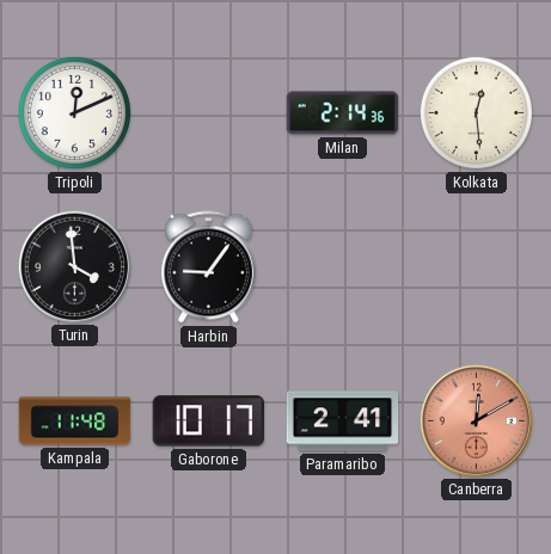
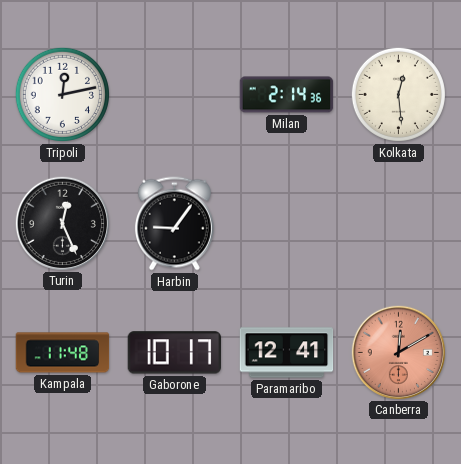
Tripoli: 12:11 -> 12:13 (62, 94)
Turin: 3:59 -> 12:26 (62, 223)
Paramaribo: 2:41 -> 12:41 (287, 353)
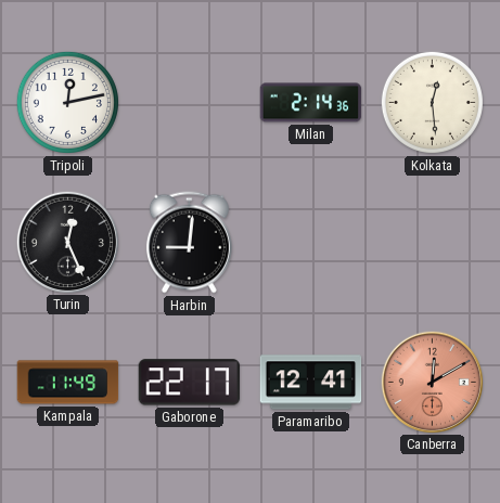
Harbin: 9:06 -> 9:01 (189, 243)
Kampala: 11:48 -> 11:49 (68, 383)
Gaborone: 10:17 -> 22:17 (190, 383)
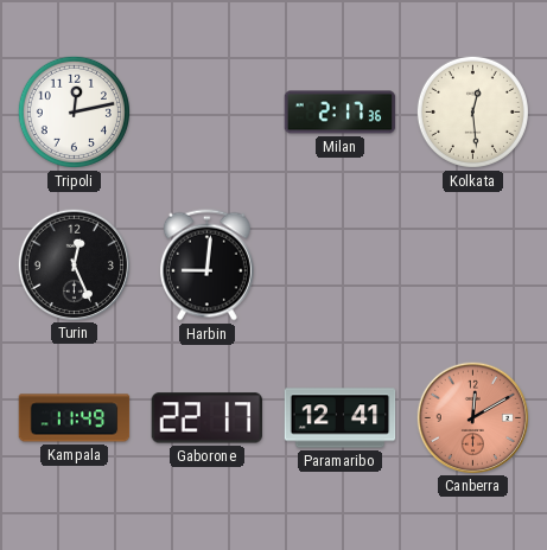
Milan: 2:14 -> 2:17 (341, 113)
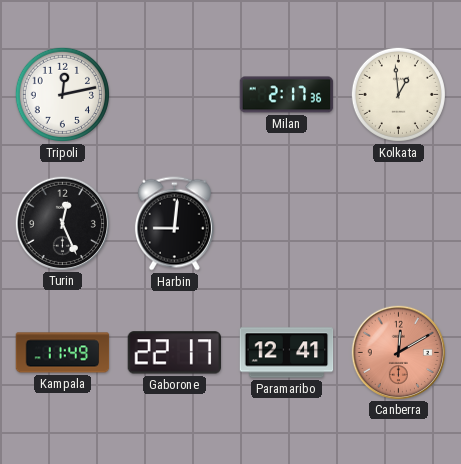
Kolkata: 12:29 -> 12:59 (398, 94)
